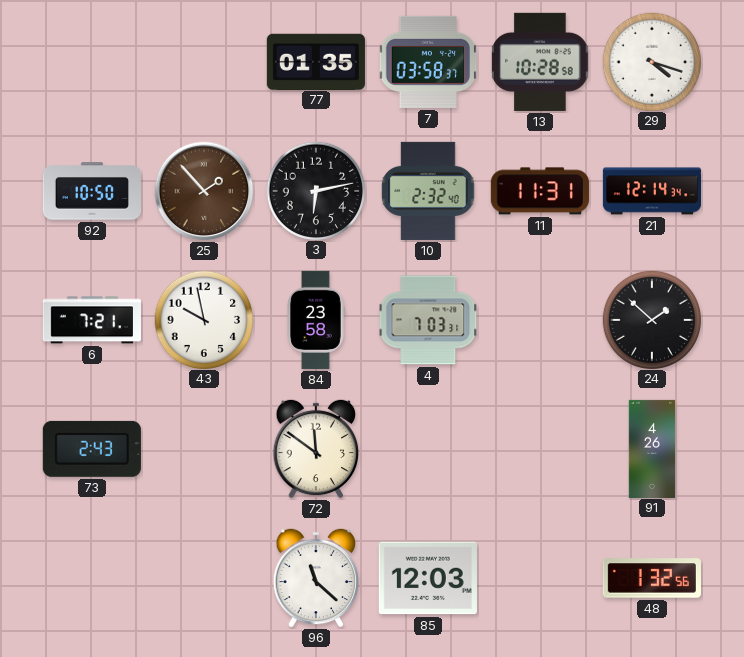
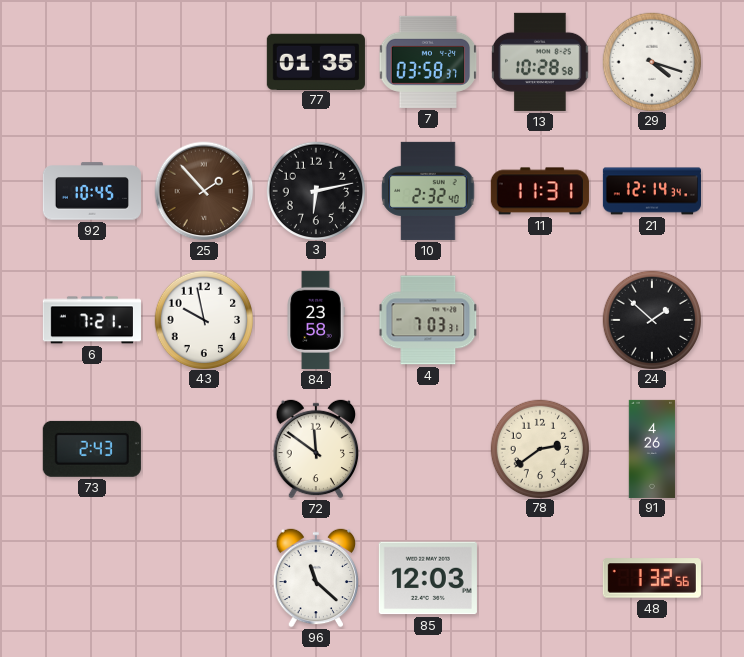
92: 10:50 -> 10:45 (92, 191)
78: none -> 2:39 (539, 448)
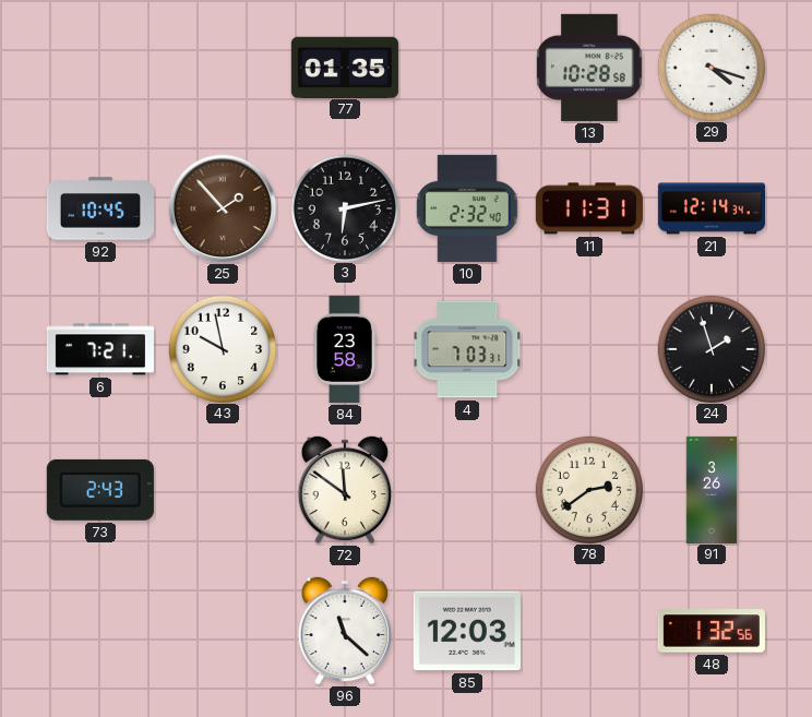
7: 03:58 -> none (428, 62)
24: 1:52 -> 1:57 (710, 348)
91: 4:26 -> 3:26 (712, 489)
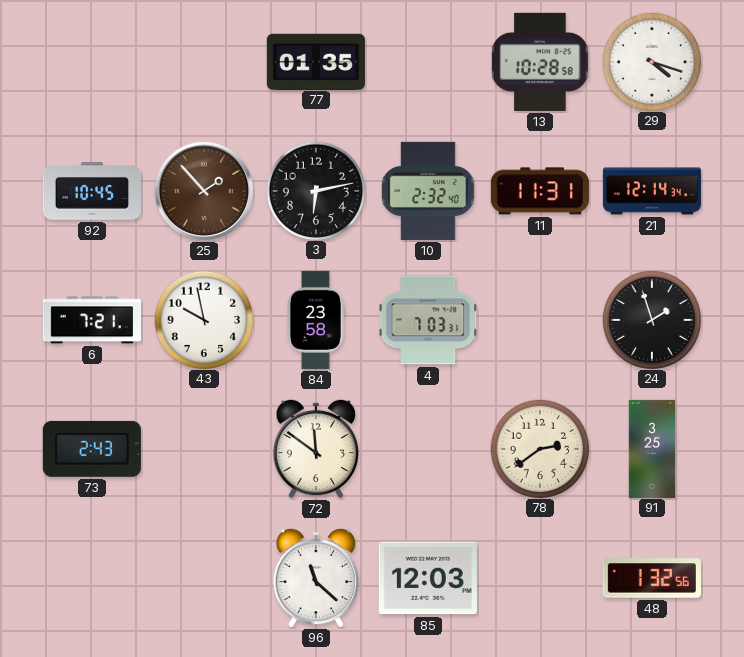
91: 3:26 -> 3:25 (652, 448)
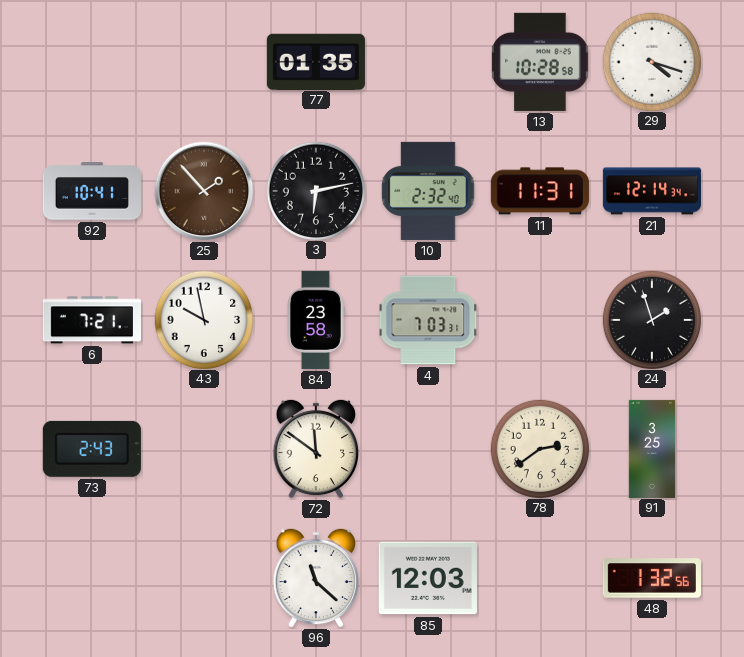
92: 10:45 -> 10:41 (92, 191)
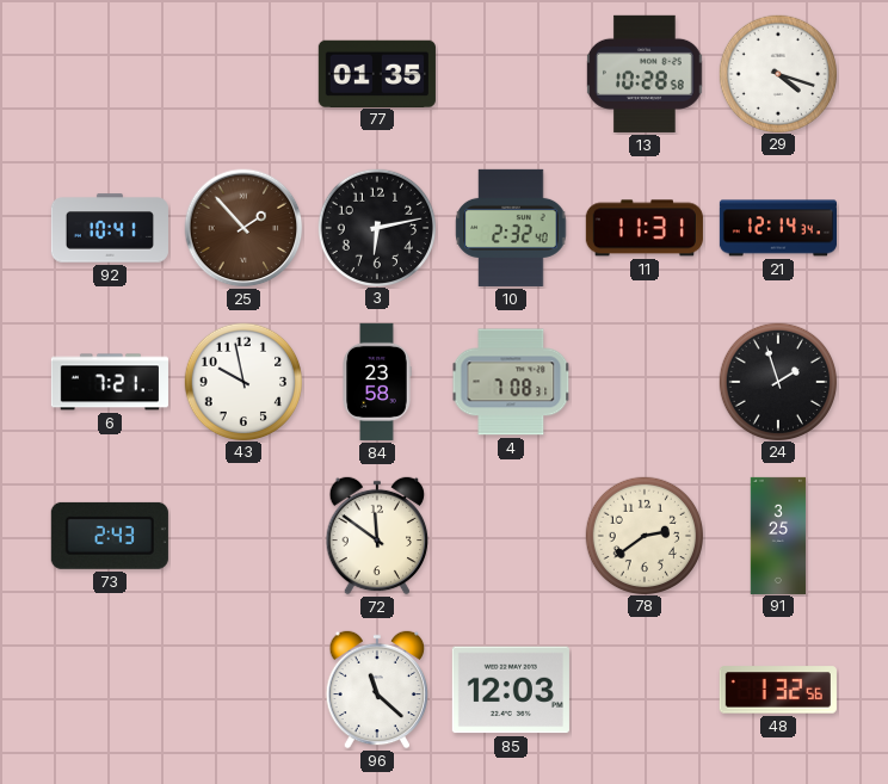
4: 7:03 -> 7:08 (511, 382)
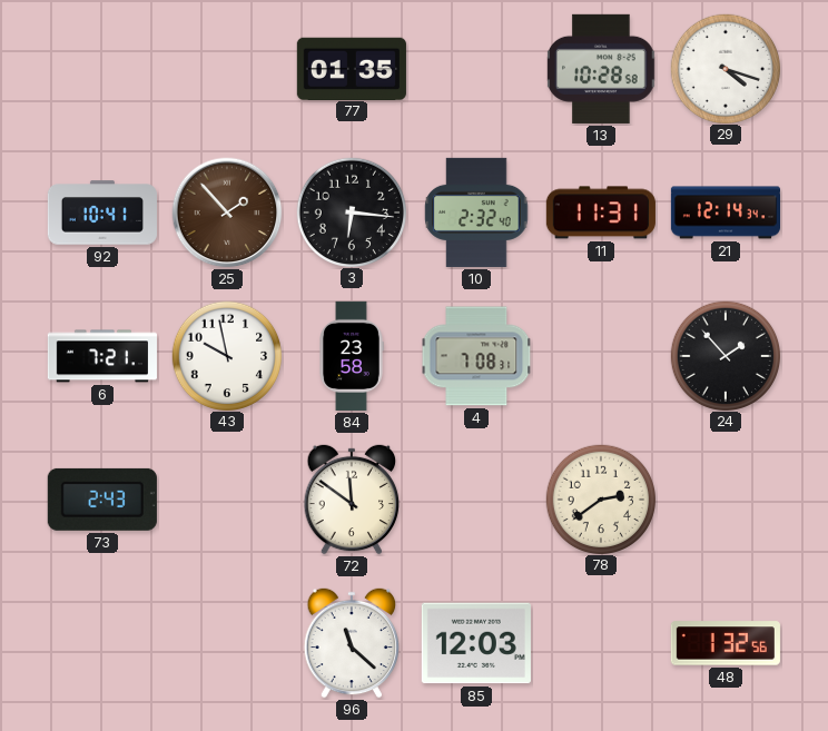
3: 6:13 -> 6:16 (351, 211)
24: 1:57 -> 1:53 (724, 355)
91: 3:25 -> none (778, 535)
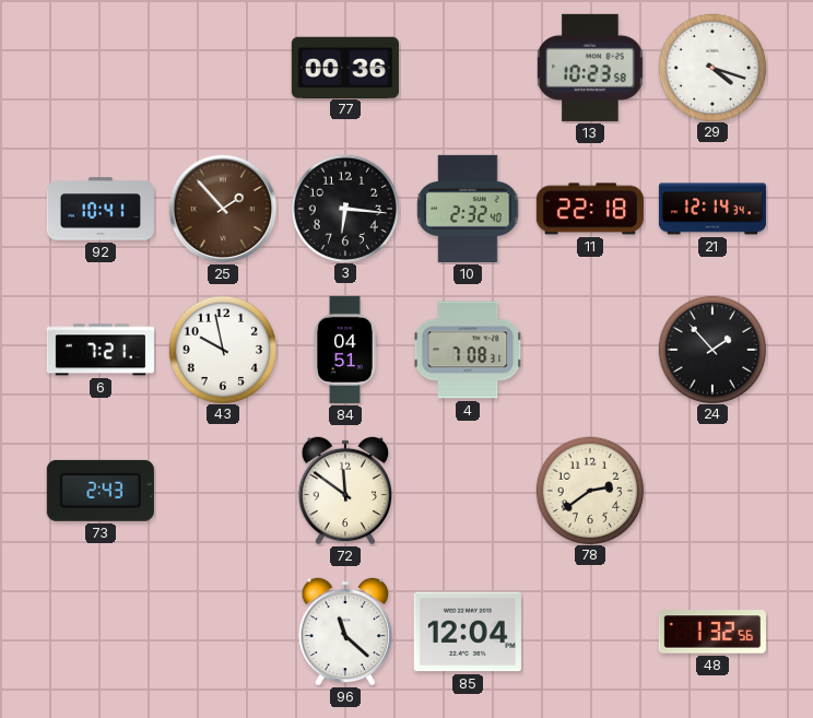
77: 01:35 -> 00:36 (345, 67)
13: 10:28 -> 10:23 (590, 68)
11: 11:31 -> 22:18 (590, 209)
84: 23:58 -> 04:51 (345, 350)
85: 12:03 -> 12:04 (468, 632)
